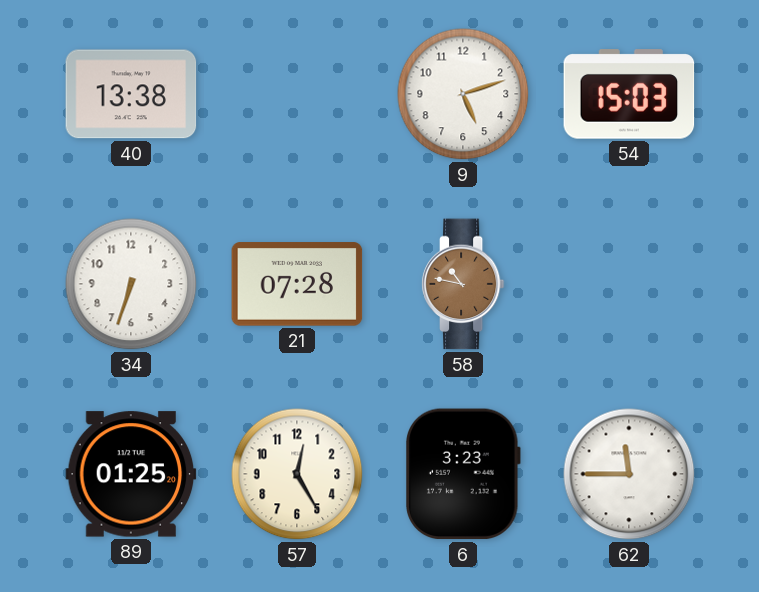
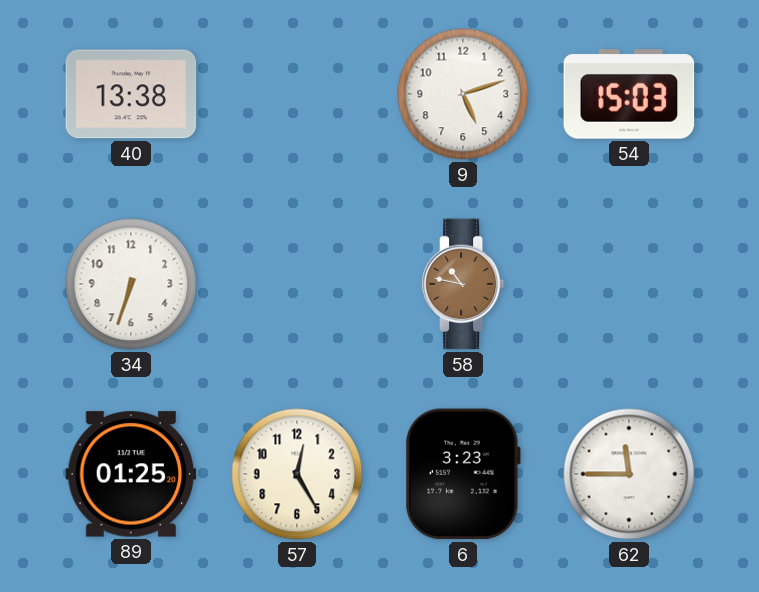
21: 07:28 -> none (297, 284)
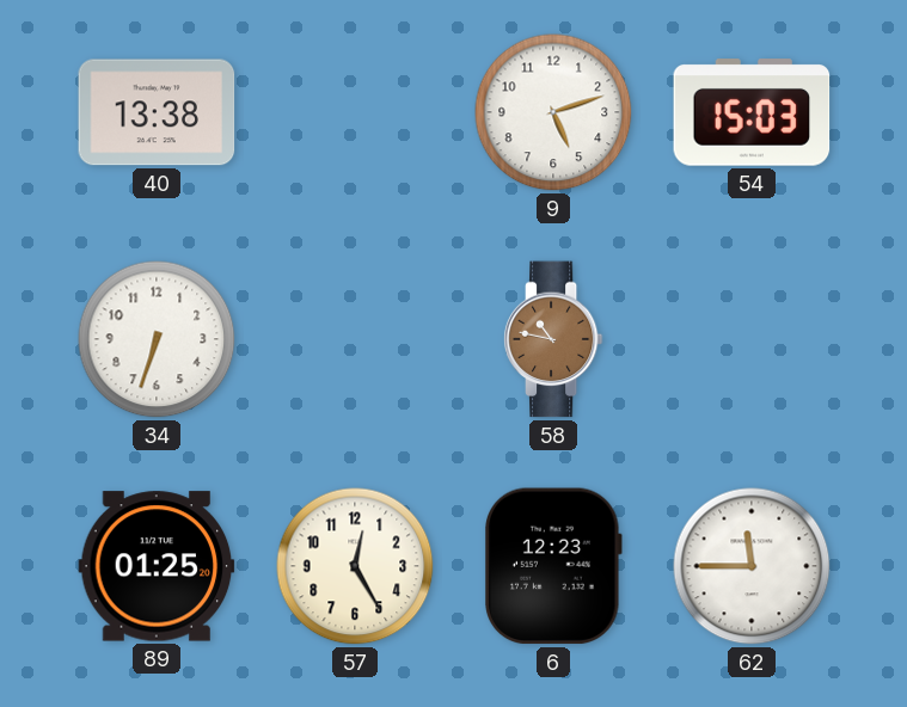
6: 3:23 -> 12:23 (553, 566)
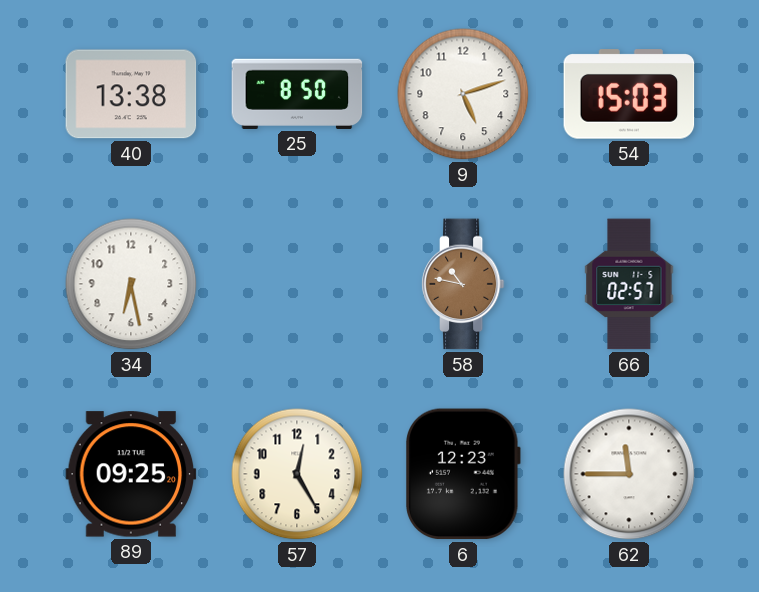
25: none -> 8:50 (297, 94)
34: 6:33 -> 6:28 (131, 284)
66: none -> 02:57 (629, 284)
89: 01:25 -> 09:25 (131, 474)
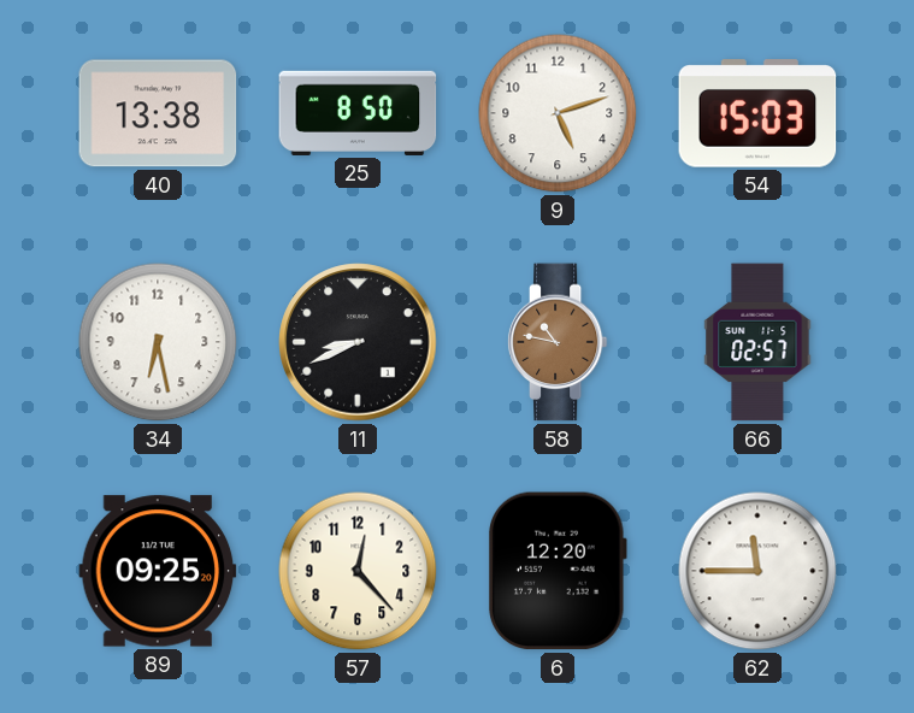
11: none -> 8:41 (358, 342)
57: 12:25 -> 12:23 (358, 571)
6: 12:23 -> 12:20 (558, 571)
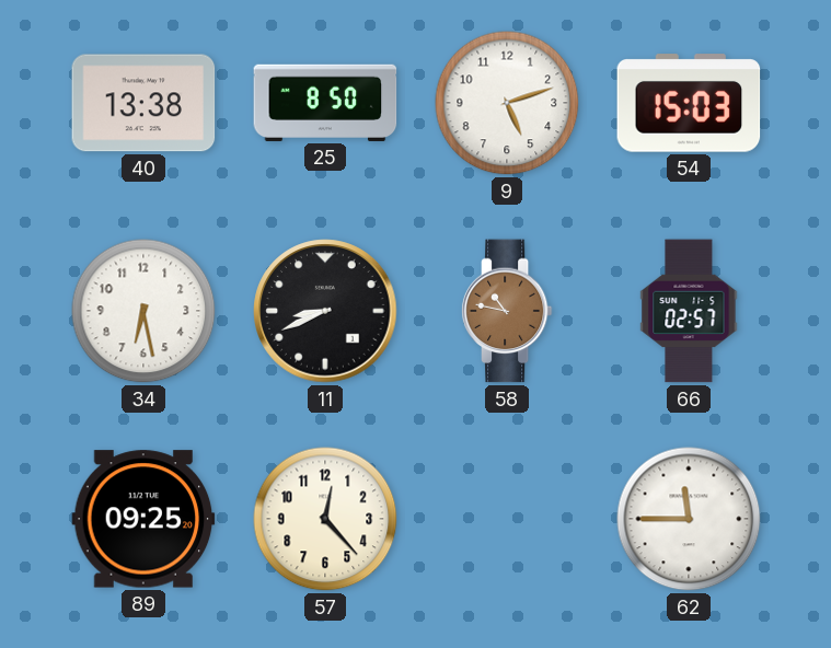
6: 12:20 -> none (558, 571)
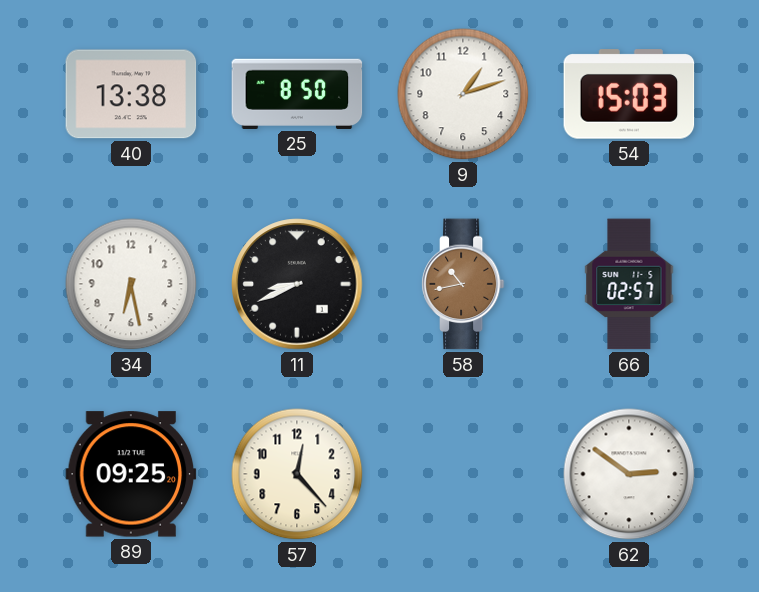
9: 5:12 -> 1:12 (463, 94)
58: 10:47 -> 10:43 (463, 284)
62: 11:45 -> 2:51 (629, 474)
